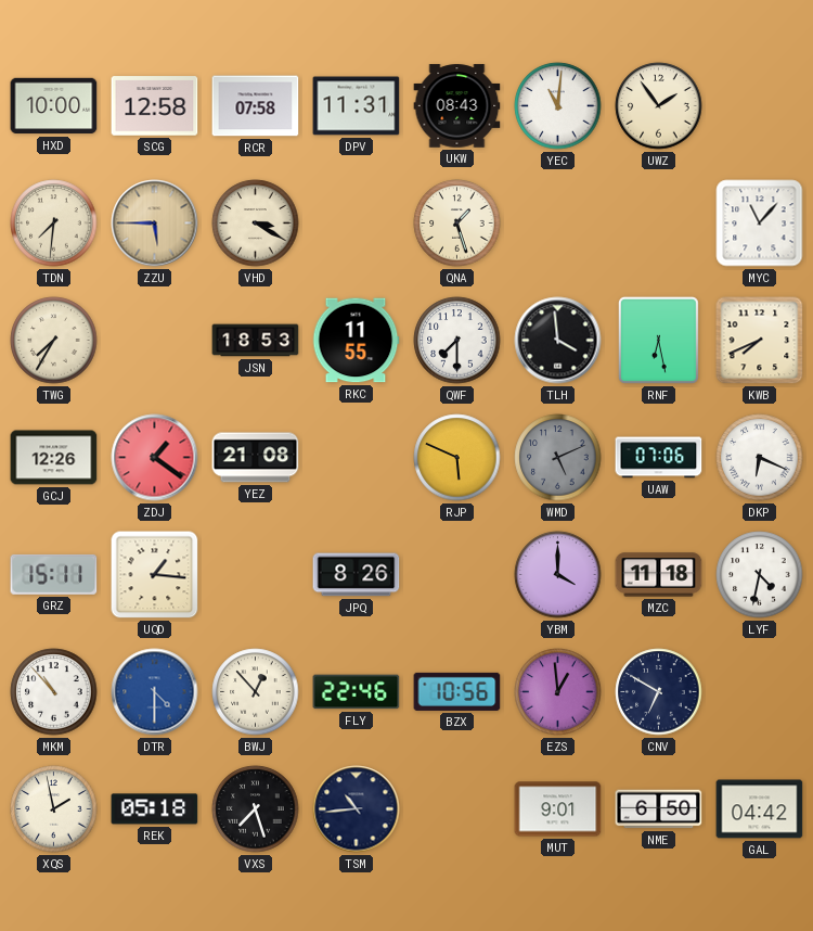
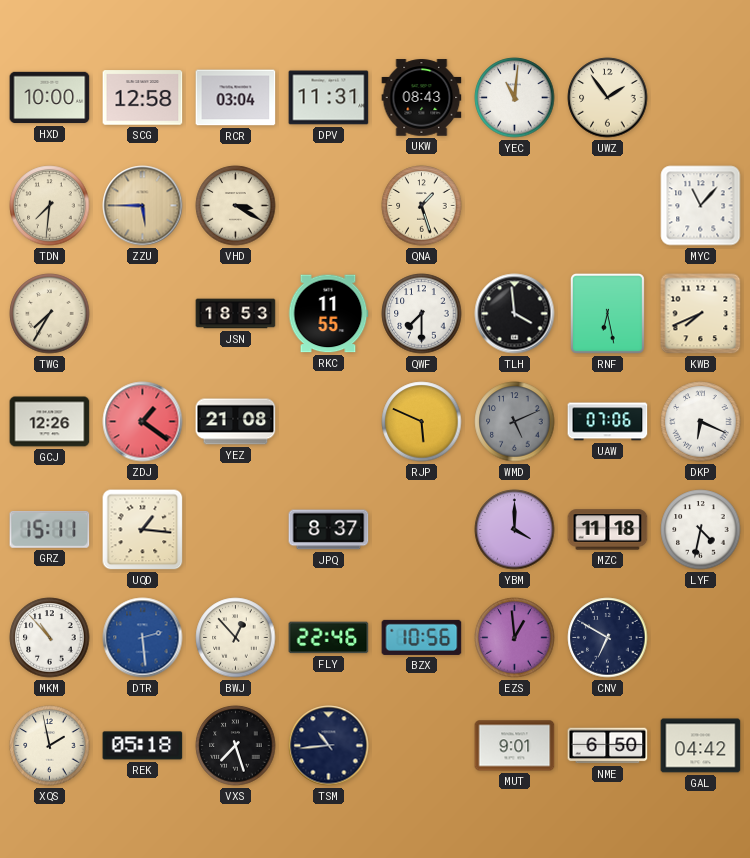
RCR: 07:58 -> 03:04 (236, 98)
JPQ: 8:26 -> 8:37 (329, 530)
DTR: 4:30 -> 2:29 (143, 638)
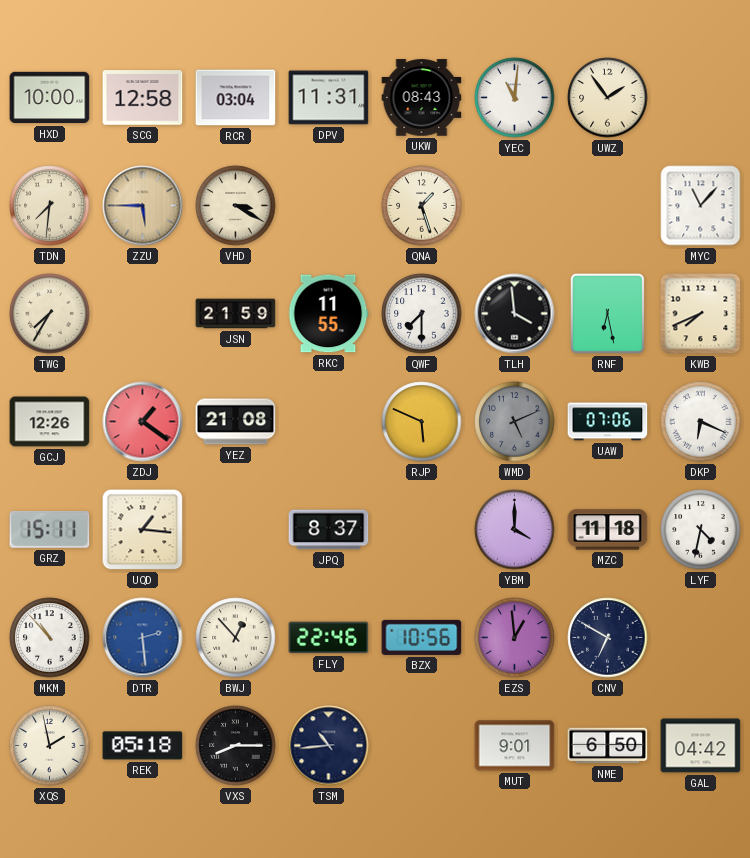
JSN: 18:53 -> 21:59 (236, 314)
VXS: 7:27 -> 8:15 (236, 746)
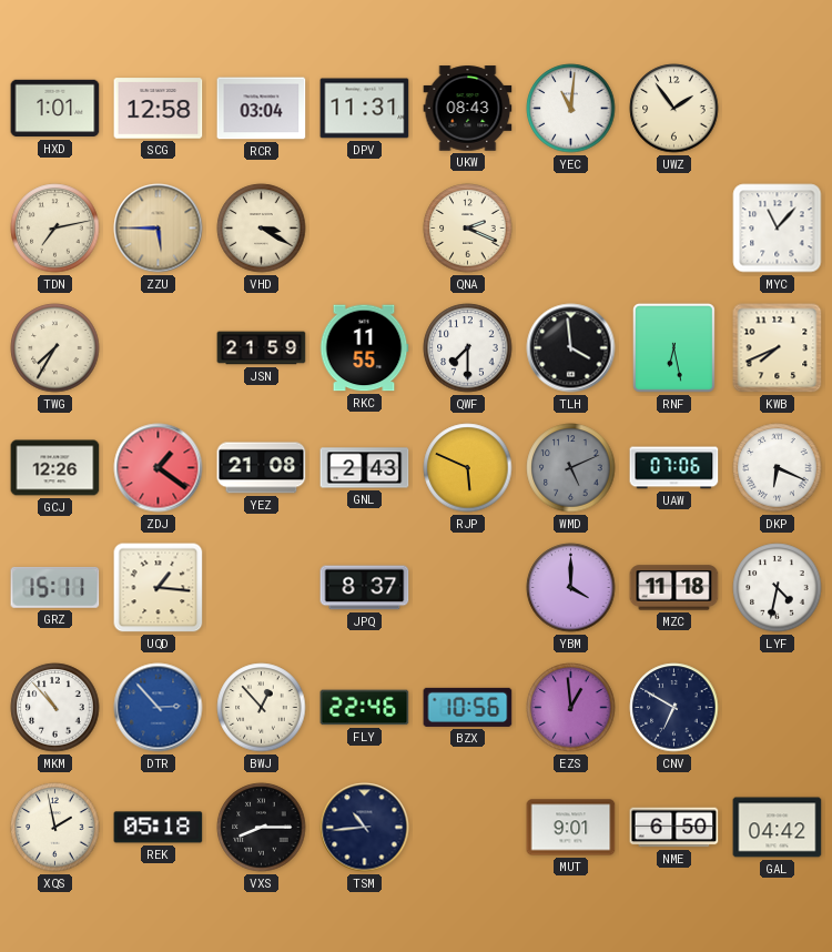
HXD: 10:00 -> 1:01 (55, 109)
TDN: 7:31 -> 7:13 (55, 229)
QNA: 1:27 -> 2:19 (468, 229)
GNL: none -> 2:43 (365, 468)
DTR: 2:29 -> 2:53 (159, 708)
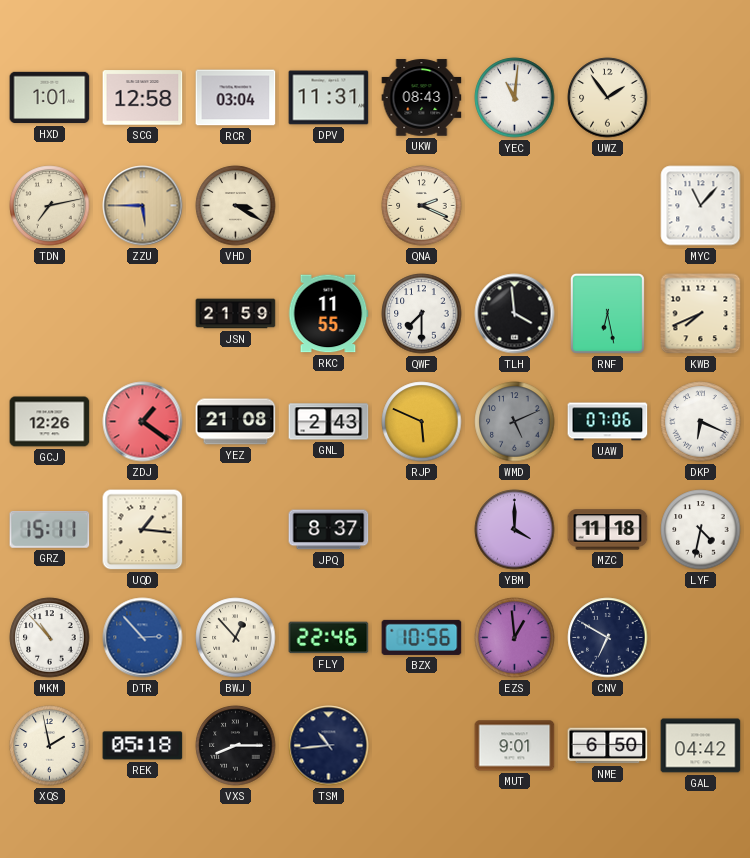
TWG: 7:35 -> none (55, 348)
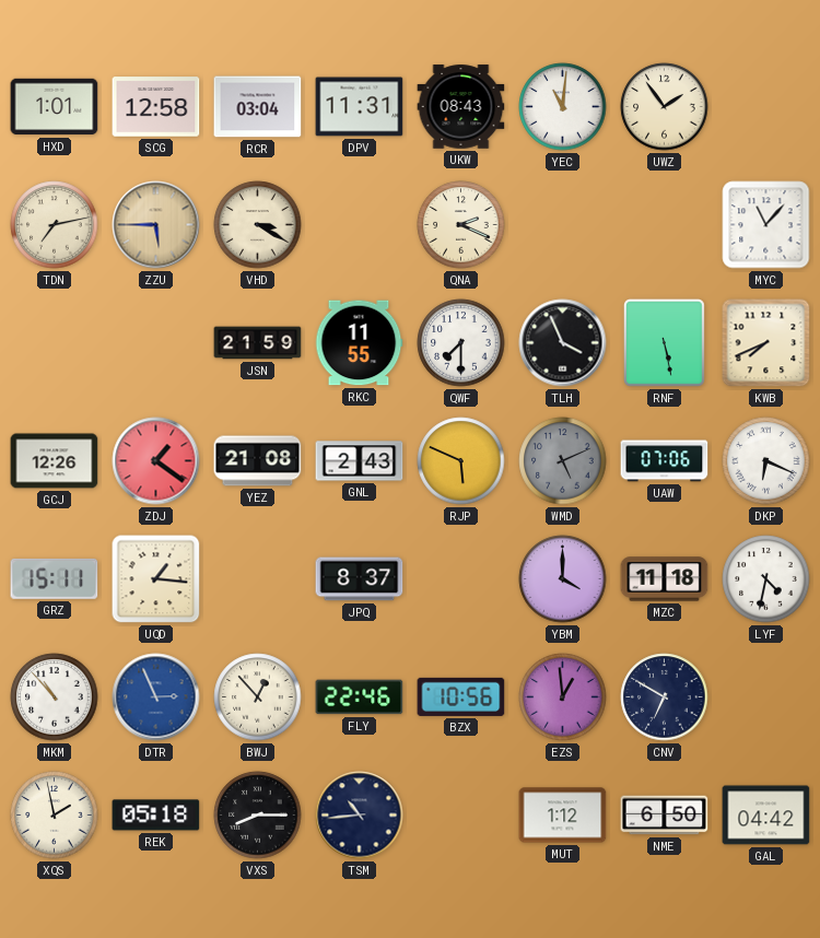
TLH: 3:59 -> 3:56 (563, 343)
RNF: 6:28 -> 5:28 (664, 342)
DTR: 2:53 -> 2:56 (156, 697)
MUT: 9:01 -> 1:12 (563, 816)
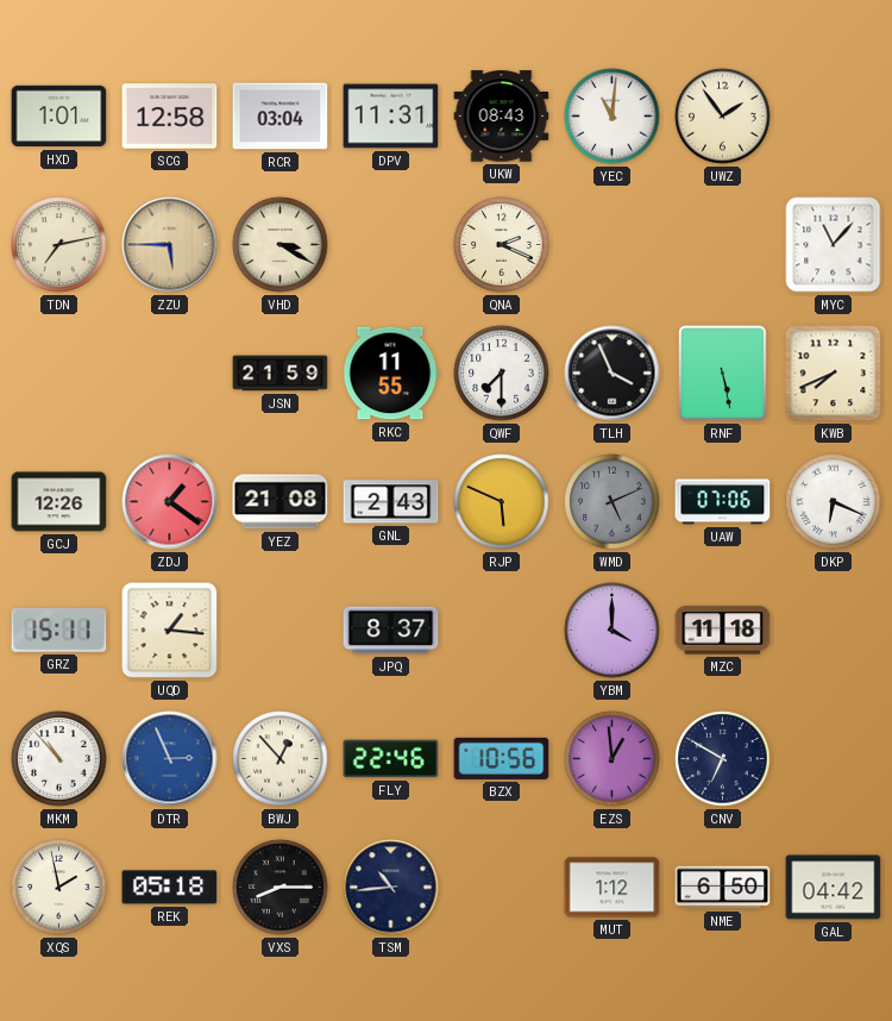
LYF: 4:32 -> none (766, 579)
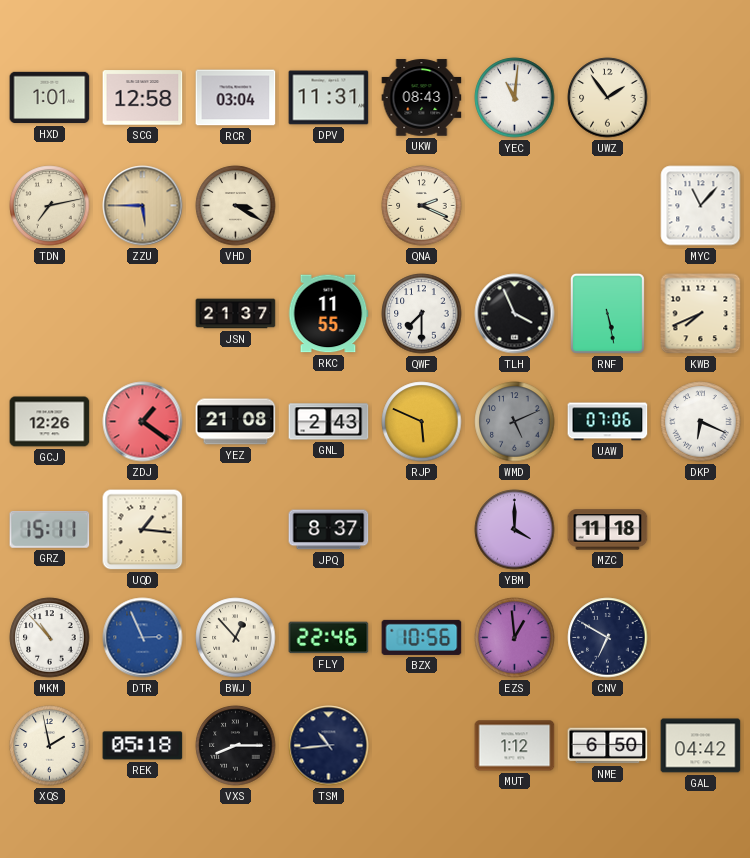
JSN: 21:59 -> 21:37 (236, 314)
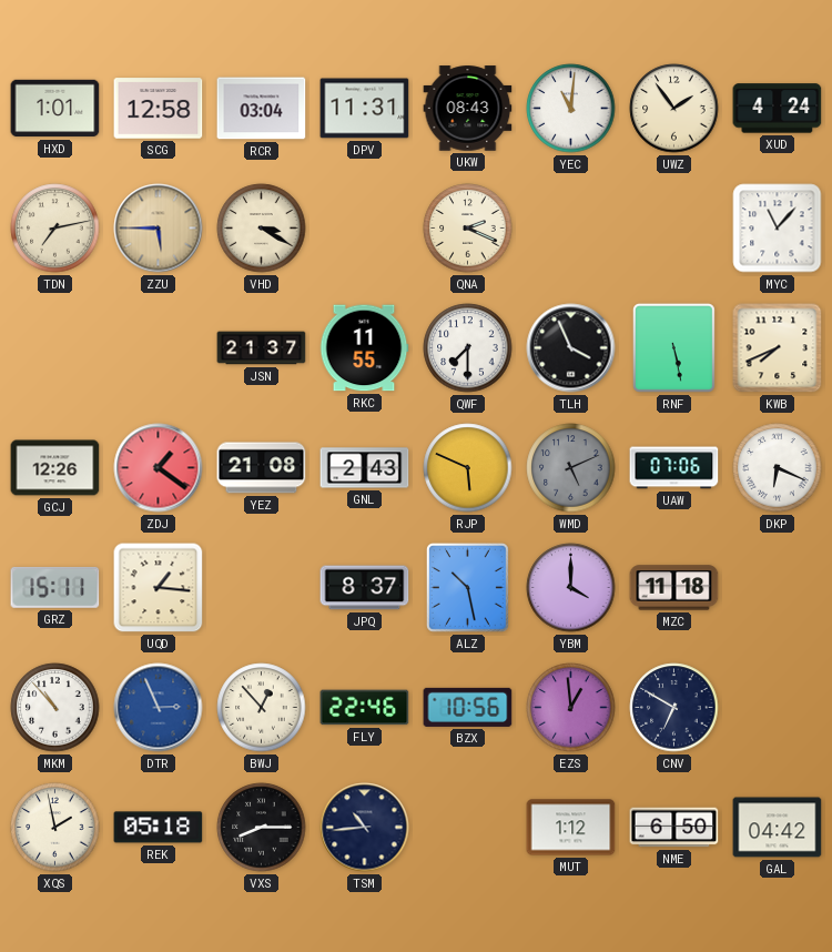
XUD: none -> 4:24 (778, 109)
ALZ: none -> 10:28 (467, 587)
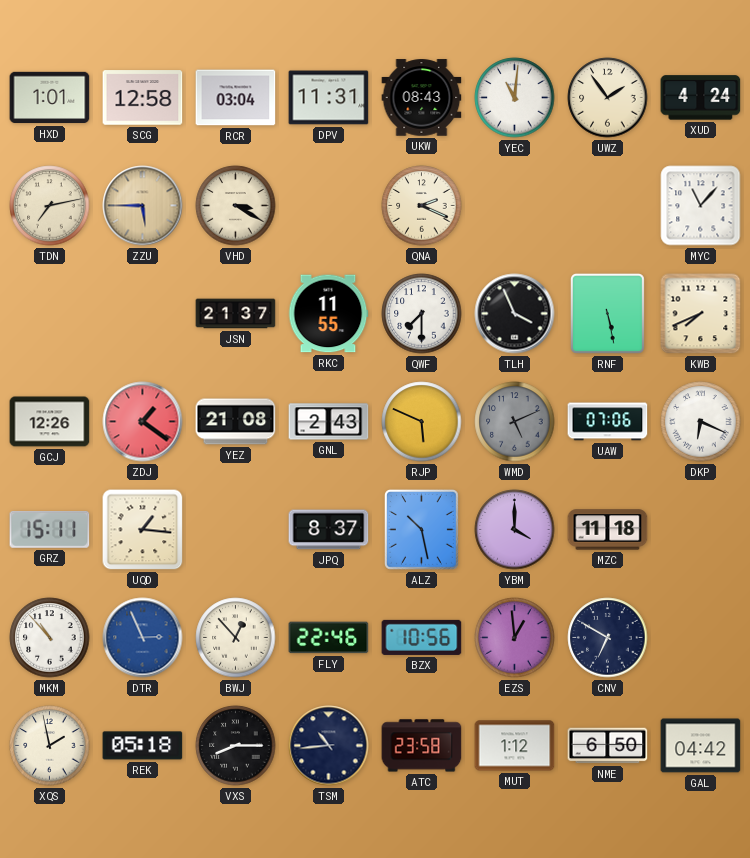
ATC: none -> 23:58 (422, 746)
